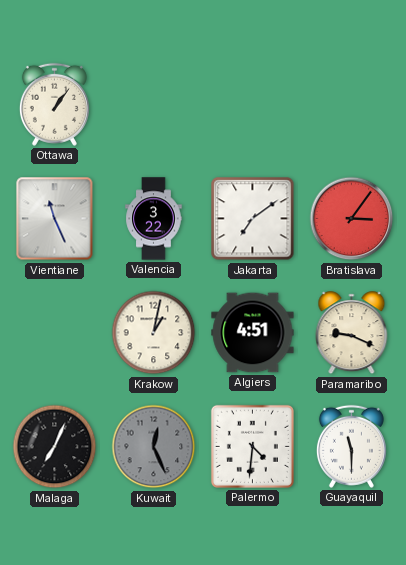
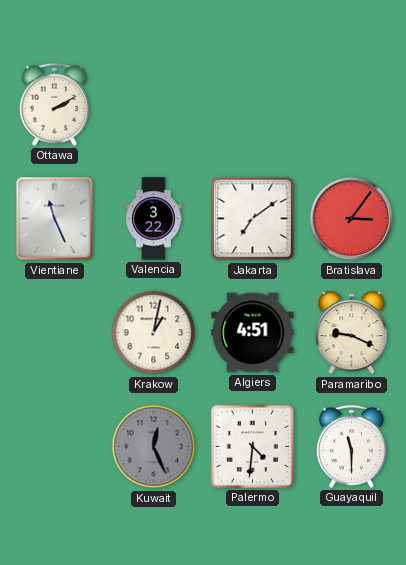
Ottawa: 1:06 -> 2:10 (54, 104)
Malaga: 7:04 -> none (55, 447)
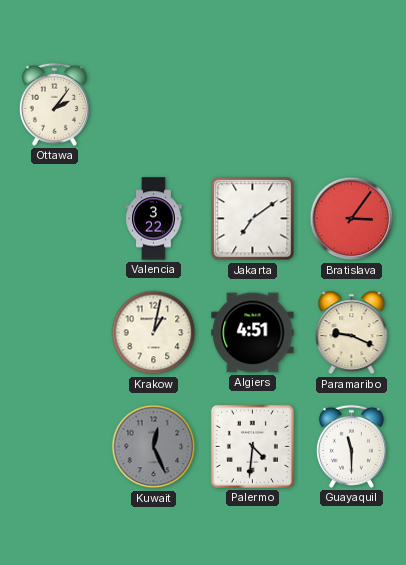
Ottawa: 2:10 -> 2:06 (54, 104)
Vientiane: 11:26 -> none (55, 219)
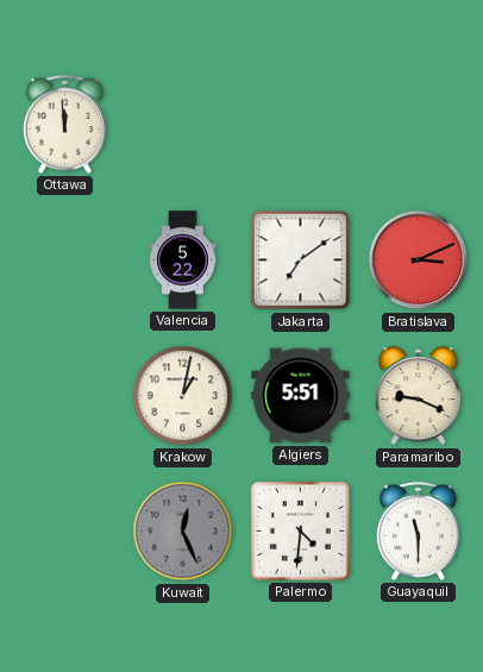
Ottawa: 2:06 -> 11:59 (64, 124)
Valencia: 3:22 -> 5:22 (183, 260)
Bratislava: 3:06 -> 3:11 (419, 260)
Algiers: 4:51 -> 5:51 (301, 396)
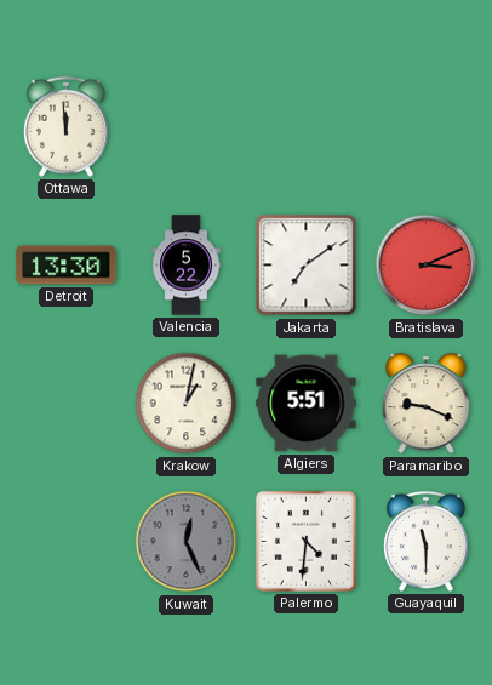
Detroit: none -> 13:30 (67, 266)
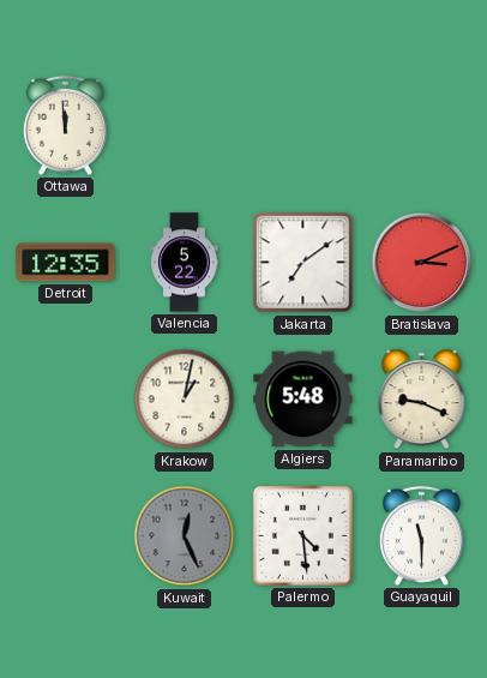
Detroit: 13:30 -> 12:35 (66, 263)
Algiers: 5:51 -> 5:48 (303, 400)
Palermo: 4:31 -> 4:29 (302, 535)
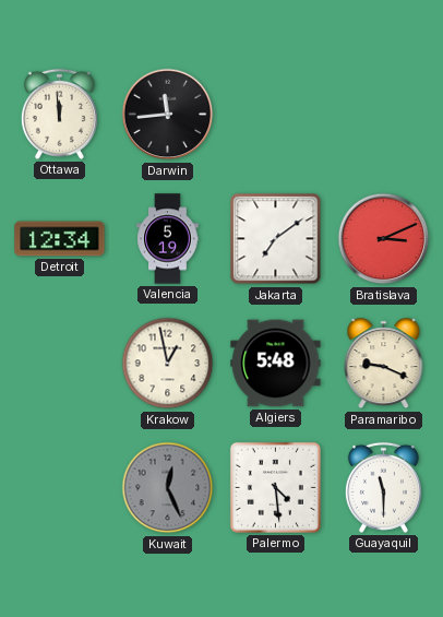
Darwin: none -> 11:44 (168, 115)
Detroit: 12:35 -> 12:34 (60, 239)
Valencia: 5:22 -> 5:19 (168, 239)
Krakow: 1:02 -> 12:58 (168, 364)
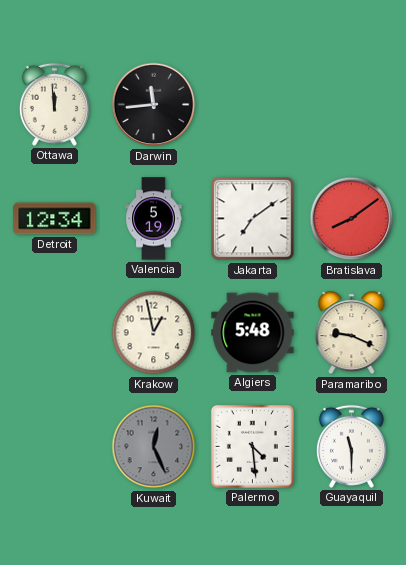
Bratislava: 3:11 -> 8:09 (352, 219)
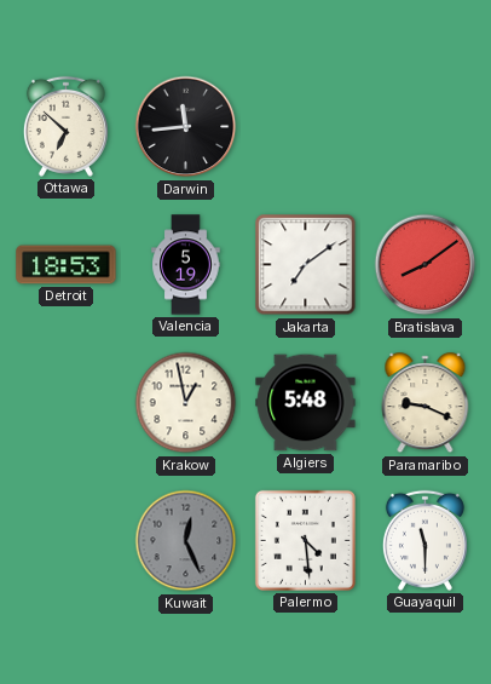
Ottawa: 11:59 -> 6:52 (65, 126)
Detroit: 12:34 -> 18:53 (67, 265)
